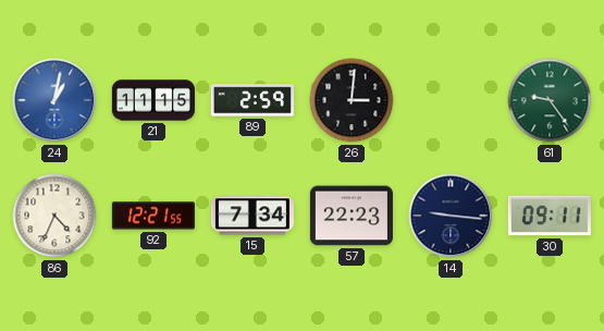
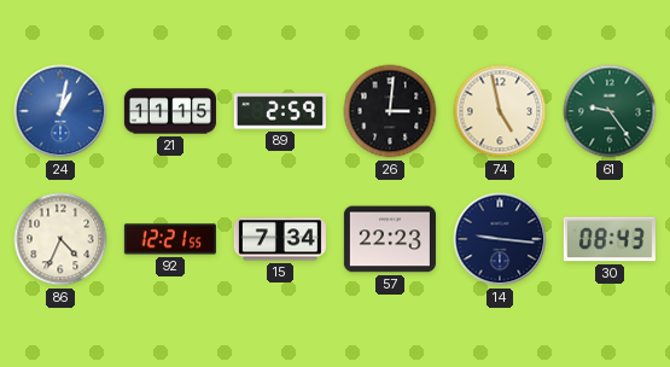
74: none -> 4:58 (500, 111)
30: 09:11 -> 08:43 (610, 239)
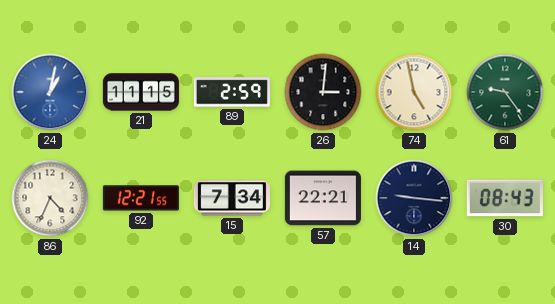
57: 22:23 -> 22:21 (323, 198)
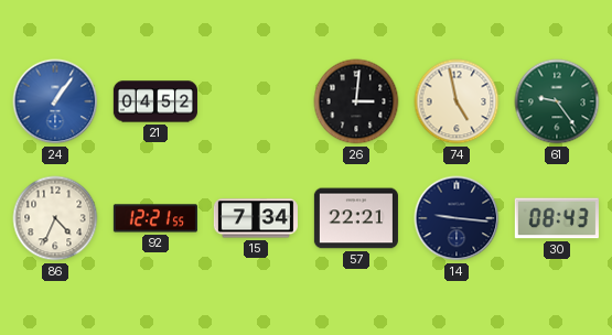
24: 1:02 -> 1:06 (55, 101)
21: 11:15 -> 04:52 (155, 101)
89: 2:59 -> none (232, 92)
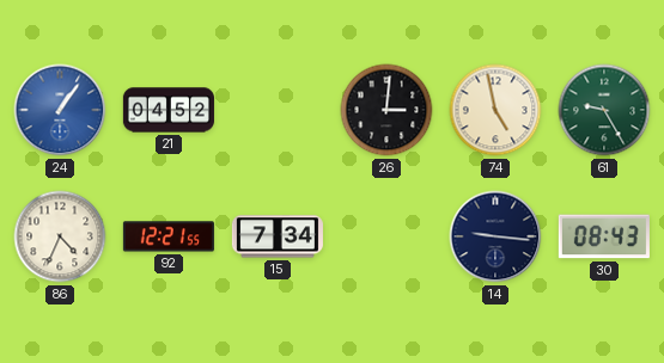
61: 9:24 -> 9:25 (604, 110)
57: 22:21 -> none (356, 218)
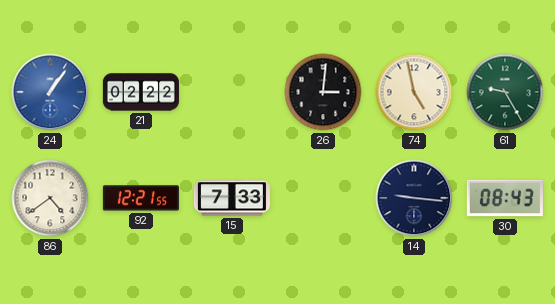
21: 04:52 -> 02:22 (141, 92)
86: 4:34 -> 4:39 (50, 198)
15: 7:34 -> 7:33 (232, 198)
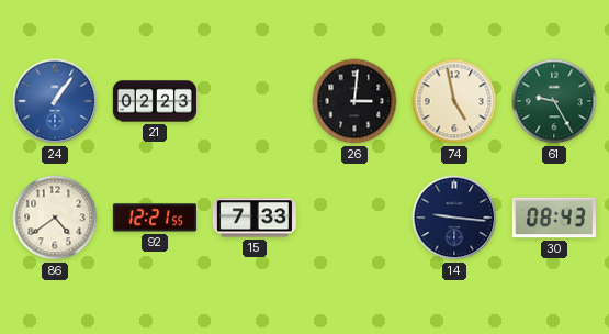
21: 02:22 -> 02:23 (155, 101)
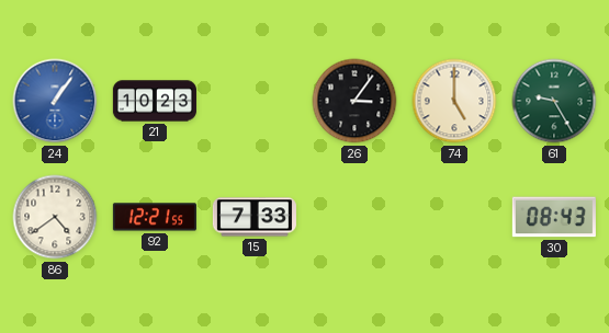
21: 02:23 -> 10:23 (155, 101)
26: 3:01 -> 3:06 (354, 101)
74: 4:58 -> 5:00 (454, 101)
14: 9:16 -> none (454, 218)
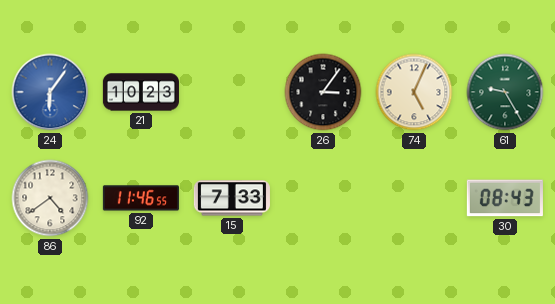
24: 1:06 -> 6:06 (50, 92)
74: 5:00 -> 5:04 (414, 92)
92: 12:21 -> 11:46 (141, 198)
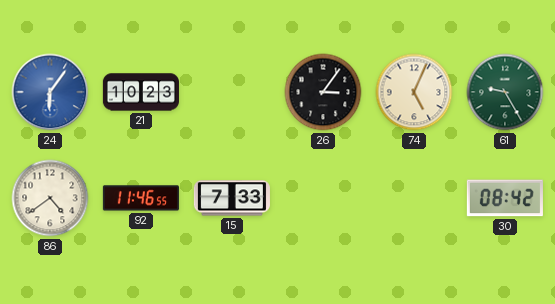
30: 08:43 -> 08:42 (505, 198)
